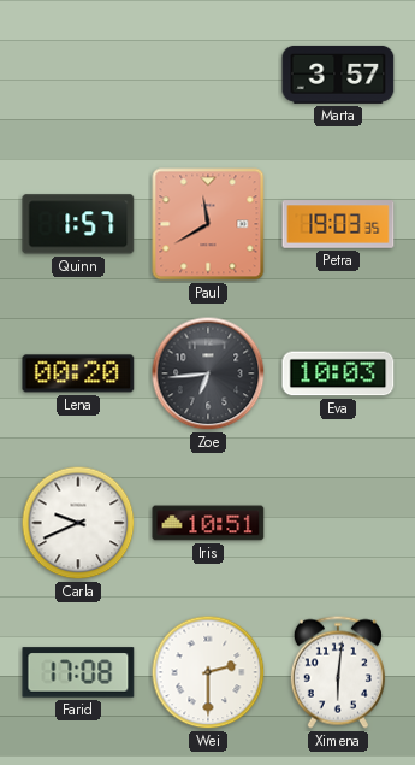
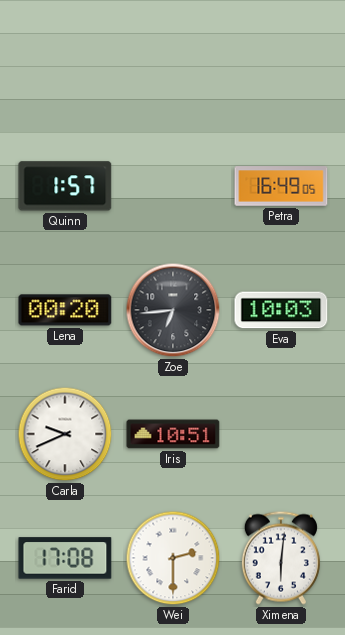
Marta: 3:57 -> none (338, 75)
Paul: 11:40 -> none (208, 224)
Petra: 19:03 -> 16:49 (281, 186)
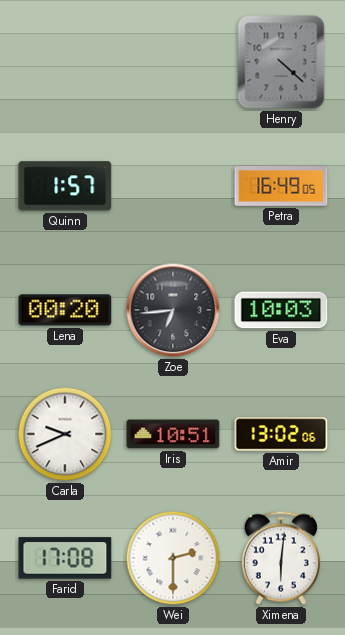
Henry: none -> 4:22 (281, 62)
Amir: none -> 13:02 (281, 434)
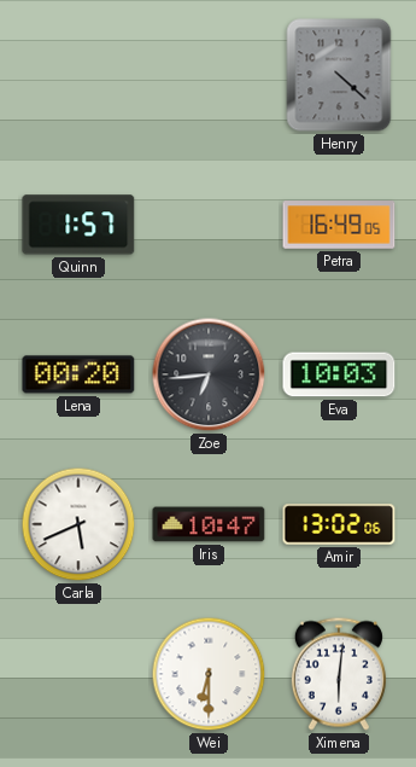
Carla: 9:41 -> 5:41 (78, 524)
Iris: 10:51 -> 10:47 (209, 524)
Farid: 17:08 -> none (65, 558)
Wei: 2:30 -> 6:30 (209, 674)
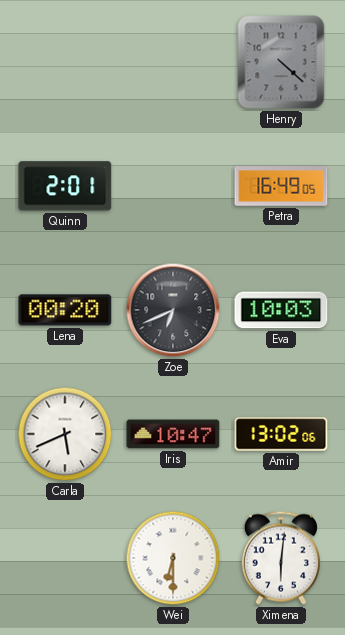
Quinn: 1:57 -> 2:01 (65, 186)
Zoe: 6:44 -> 6:41 (173, 310)
